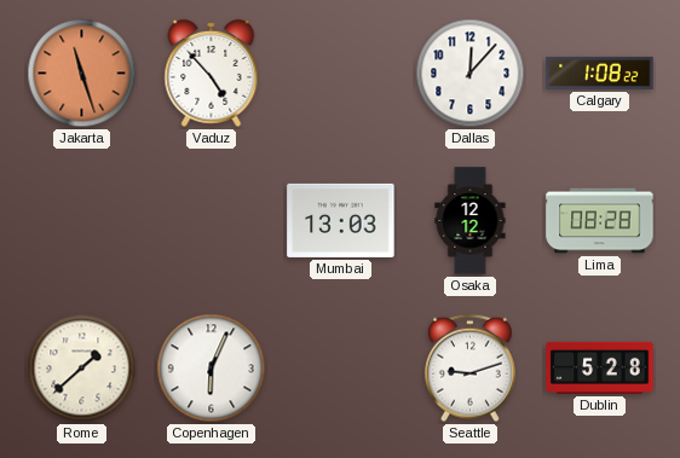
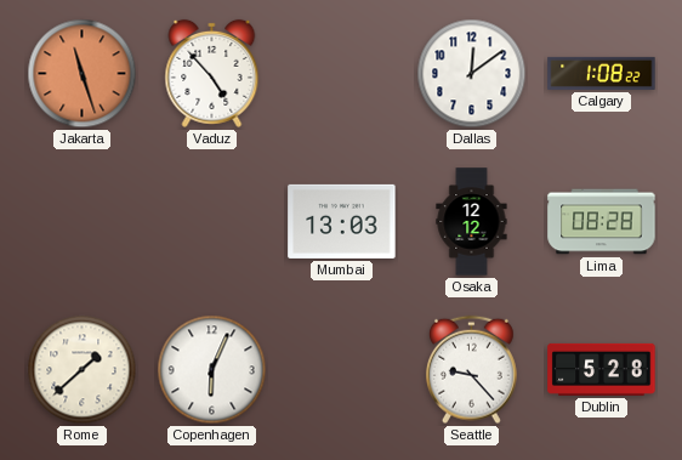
Dallas: 12:07 -> 12:09 (472, 74)
Seattle: 9:12 -> 9:23 (471, 370)
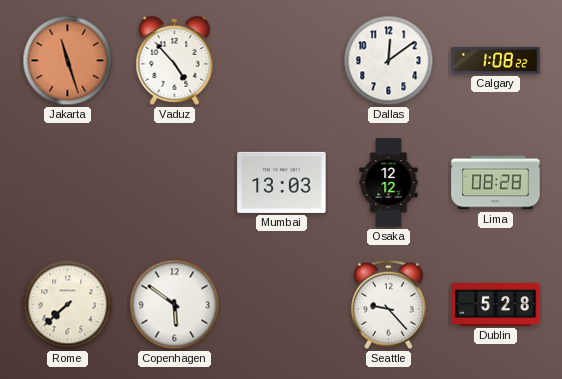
Rome: 1:38 -> 7:38 (68, 305)
Copenhagen: 6:04 -> 5:51 (175, 305)
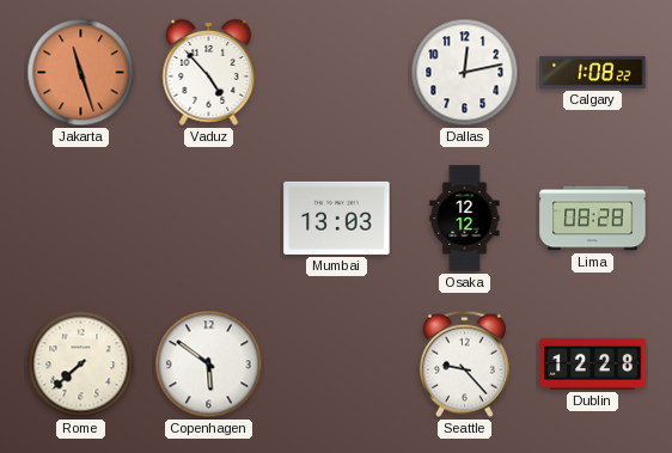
Dallas: 12:09 -> 12:13 (465, 73)
Dublin: 5:28 -> 12:28 (593, 363)
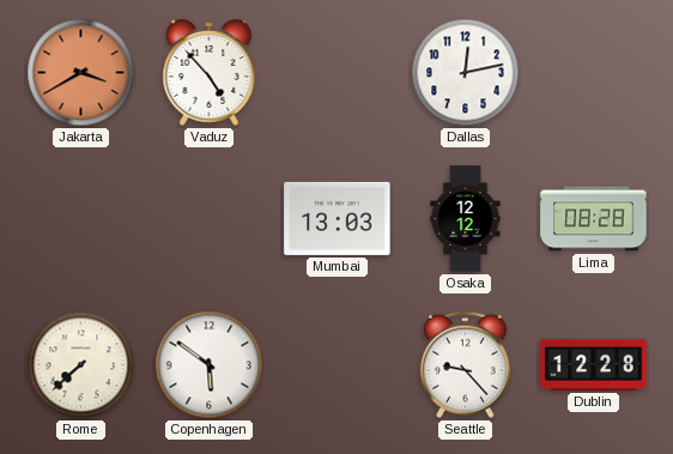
Jakarta: 11:27 -> 3:40 (81, 73)
Calgary: 1:08 -> none (593, 72)
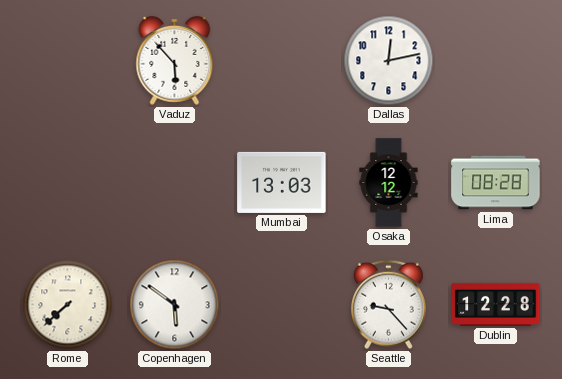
Jakarta: 3:40 -> none (81, 73)
Vaduz: 4:53 -> 5:53 (175, 60)
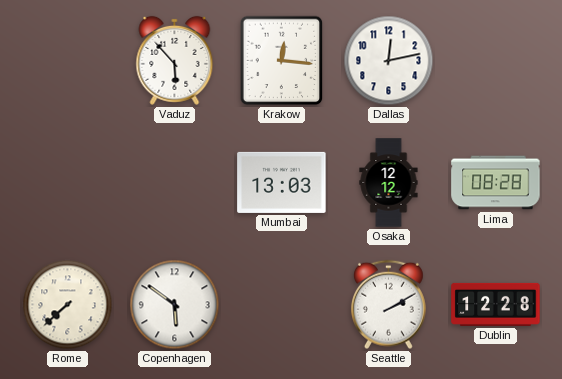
Krakow: none -> 12:16 (282, 61)
Seattle: 9:23 -> 2:10 (388, 305)
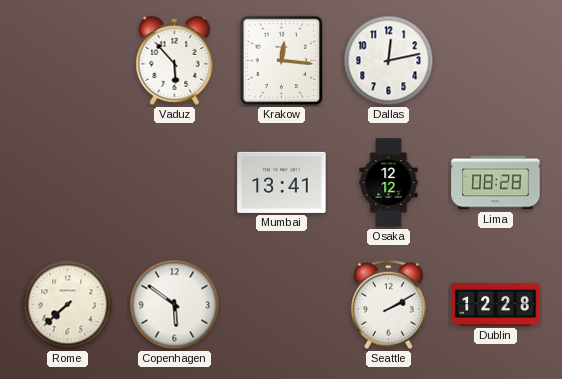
Mumbai: 13:03 -> 13:41 (282, 182)
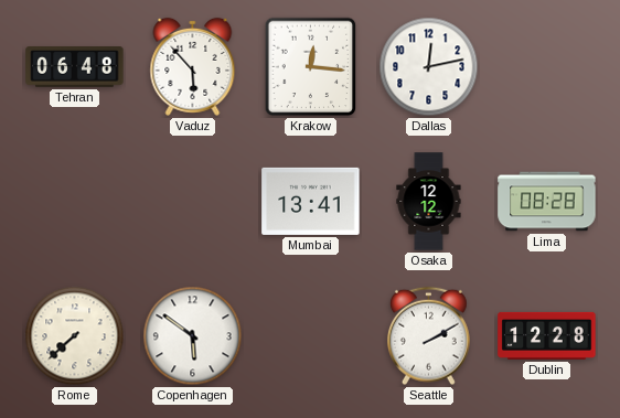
Tehran: none -> 06:48 (75, 67)
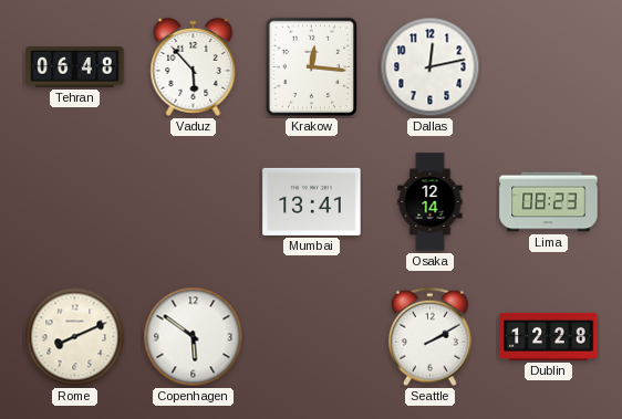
Osaka: 12:12 -> 12:14 (431, 202)
Lima: 08:28 -> 08:23 (549, 202)
Rome: 7:38 -> 8:11 (75, 337)
